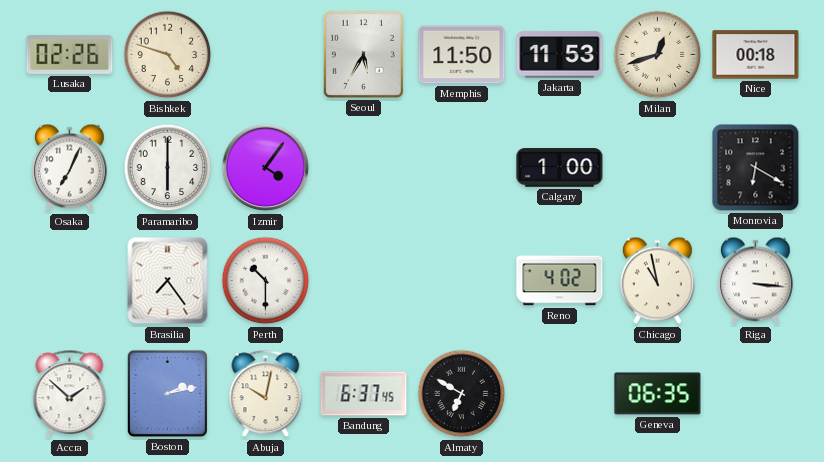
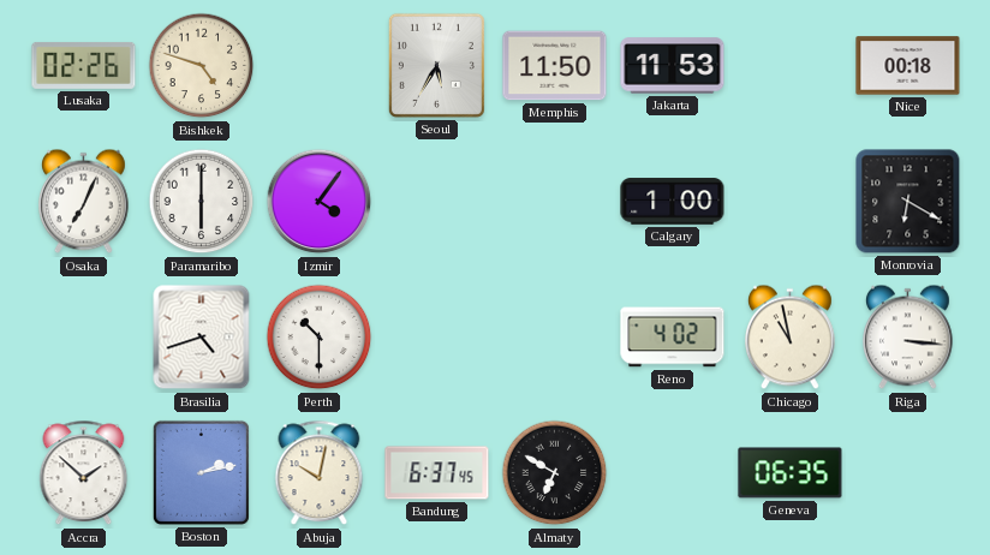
Milan: 12:42 -> none (658, 55)
Brasilia: 7:24 -> 4:42 (202, 338)
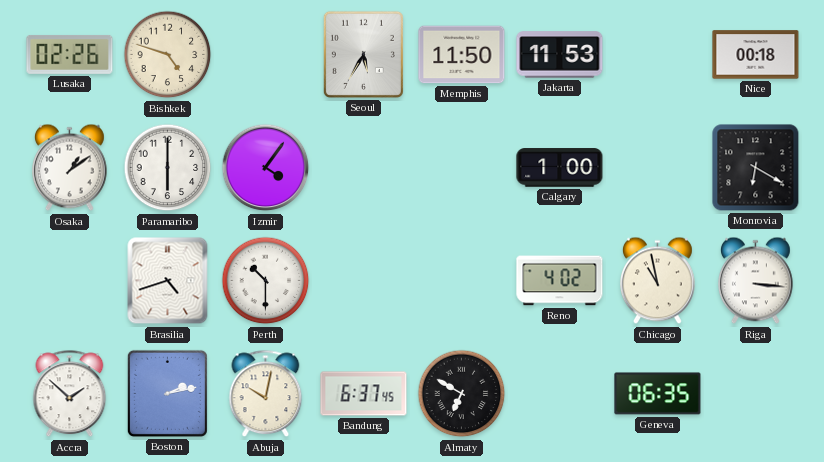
Osaka: 7:04 -> 1:09 (70, 168)
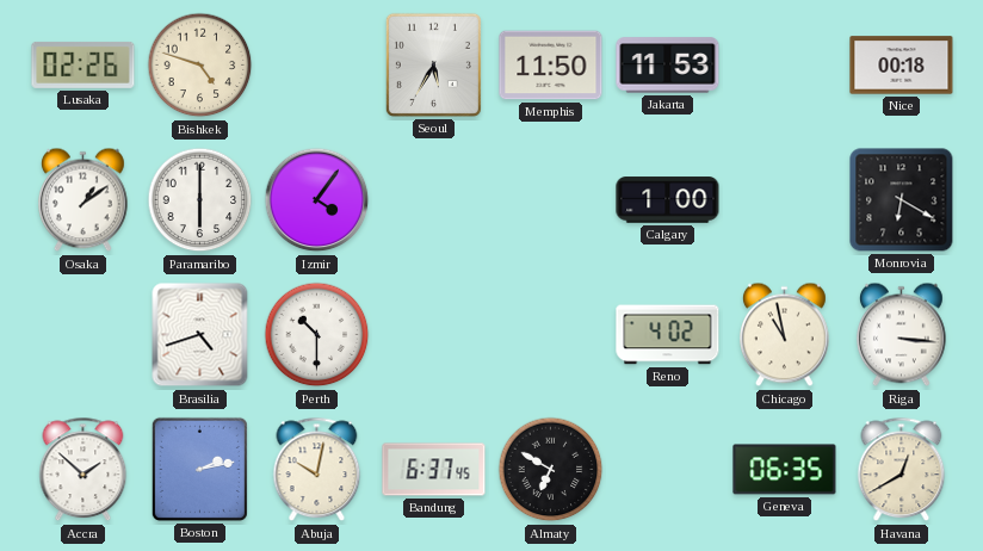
Havana: none -> 12:40 (902, 470)
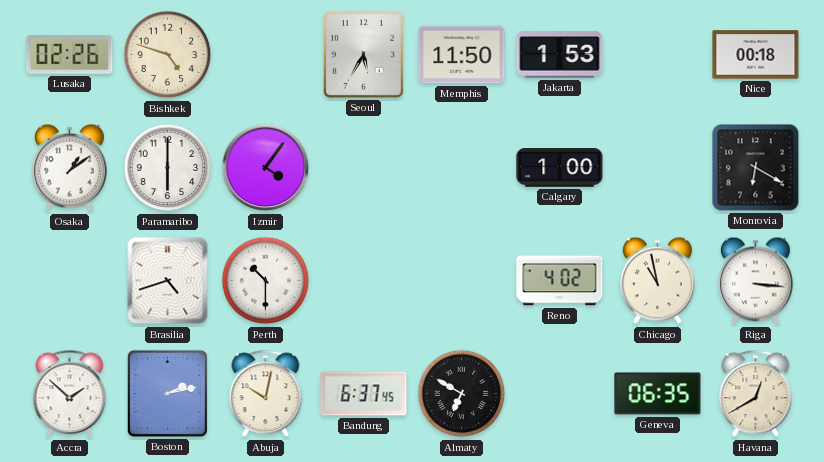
Jakarta: 11:53 -> 1:53 (560, 55)
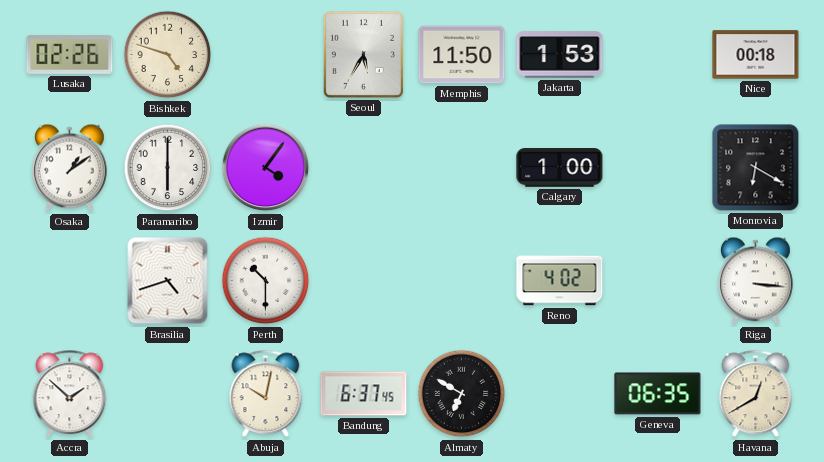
Chicago: 10:58 -> none (658, 281)
Boston: 2:13 -> none (167, 393)
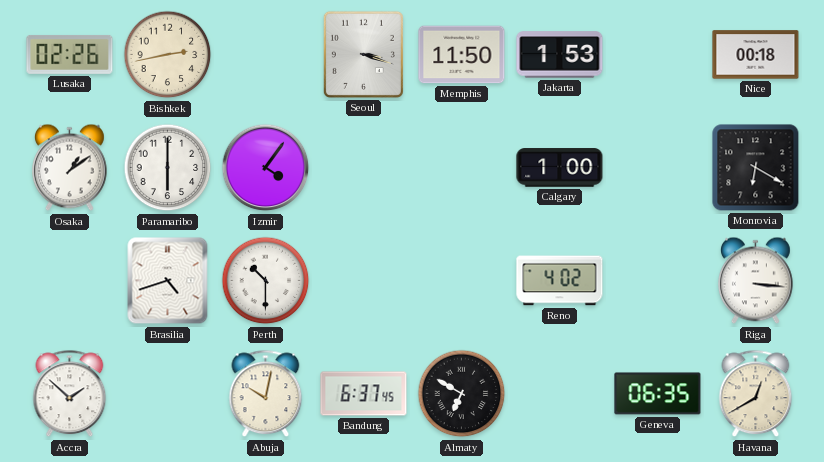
Bishkek: 4:48 -> 2:43 (168, 55)
Seoul: 5:35 -> 3:18 (363, 54)
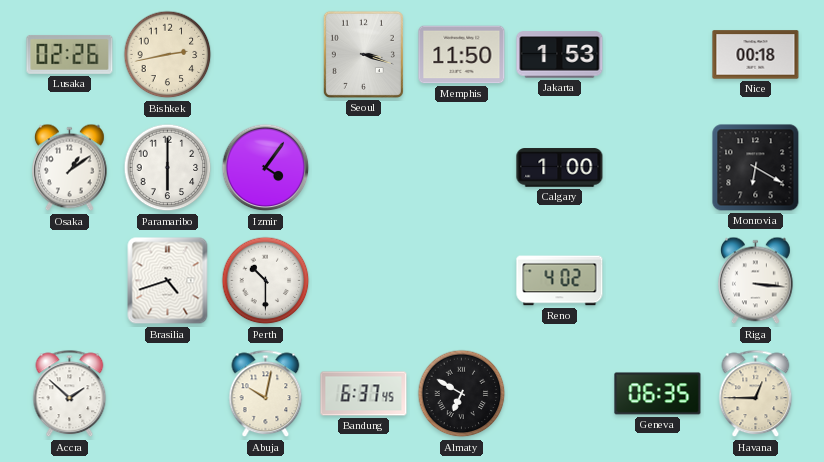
Havana: 12:40 -> 12:45 (756, 394)
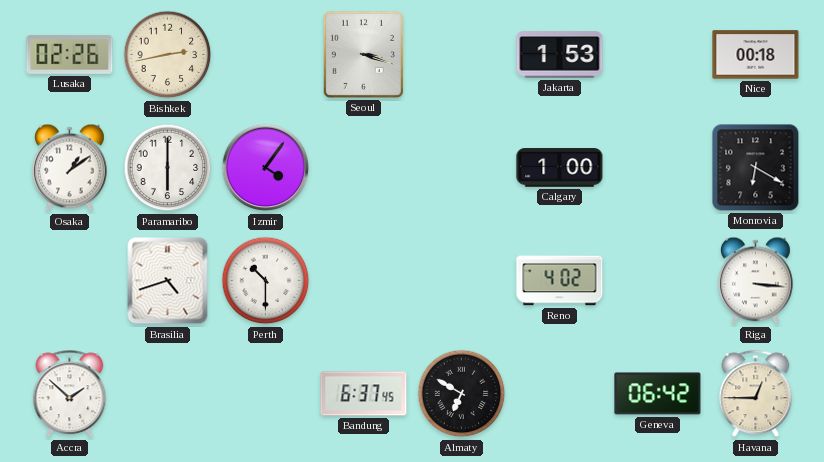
Memphis: 11:50 -> none (462, 55)
Abuja: 10:02 -> none (266, 394)
Geneva: 06:35 -> 06:42 (658, 394)
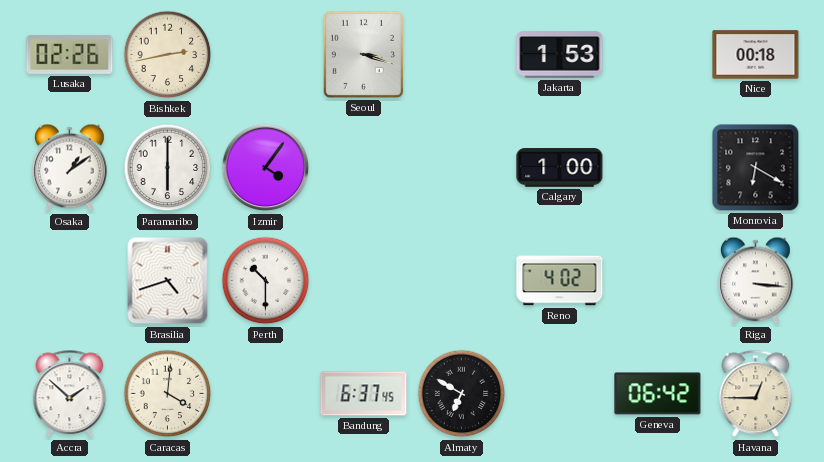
Caracas: none -> 4:01 (168, 394)
